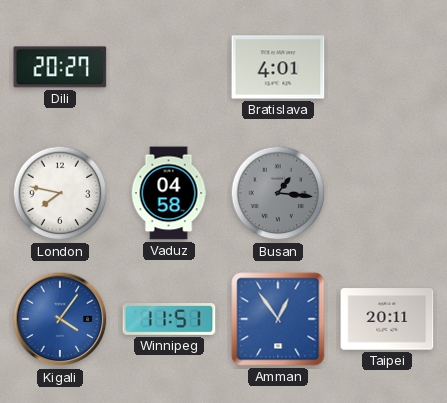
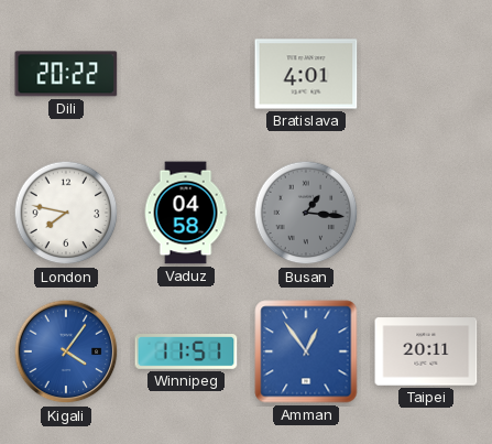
Dili: 20:27 -> 20:22 (66, 74)
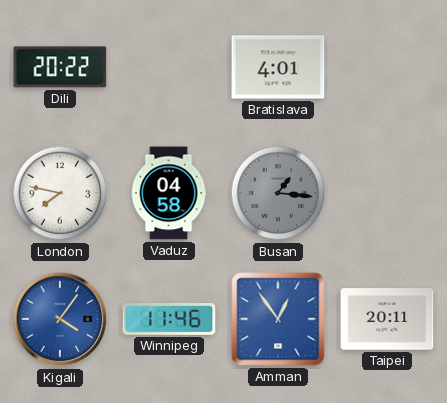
Winnipeg: 11:51 -> 11:46 (169, 320)
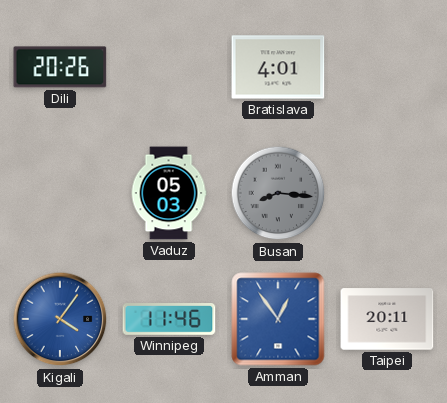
Dili: 20:22 -> 20:26 (60, 67)
London: 7:47 -> none (60, 193)
Vaduz: 04:58 -> 05:03 (169, 193)
Busan: 1:16 -> 8:16 (278, 193)
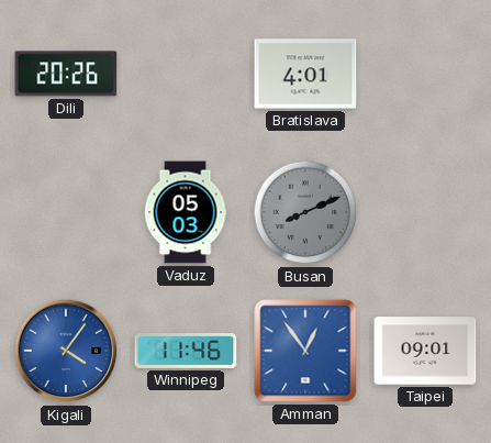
Busan: 8:16 -> 8:11 (305, 212)
Taipei: 20:11 -> 09:01 (425, 351)
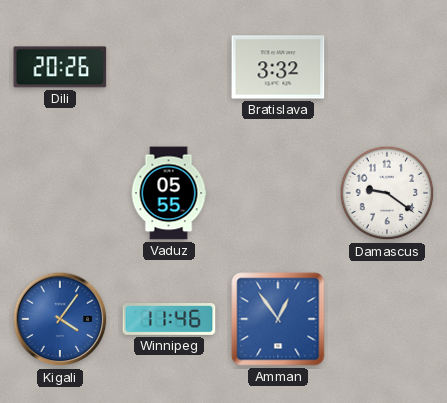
Bratislava: 4:01 -> 3:32 (278, 67)
Vaduz: 05:03 -> 05:55 (169, 193)
Busan: 8:11 -> none (305, 212)
Damascus: none -> 9:21 (387, 193)
Taipei: 09:01 -> none (425, 351)
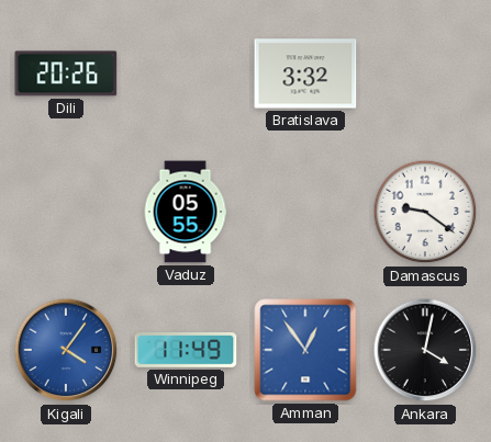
Winnipeg: 11:46 -> 11:49 (186, 351)
Ankara: none -> 4:02 (425, 350)
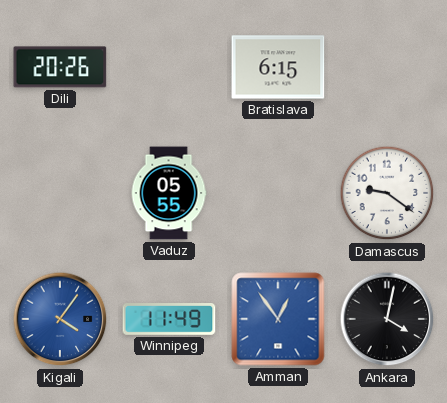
Bratislava: 3:32 -> 6:15 (278, 67)
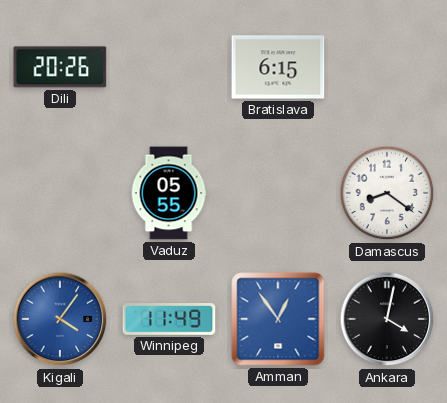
Damascus: 9:21 -> 8:21 (387, 193)
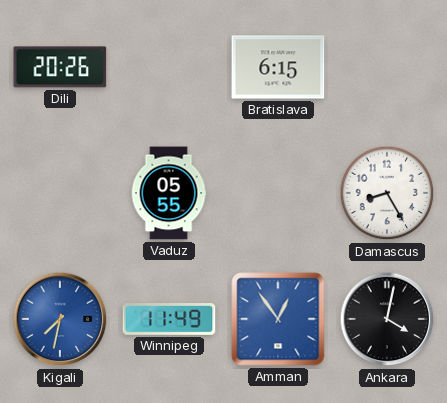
Damascus: 8:21 -> 8:25 (387, 193)
Kigali: 4:06 -> 7:32 (60, 319)
